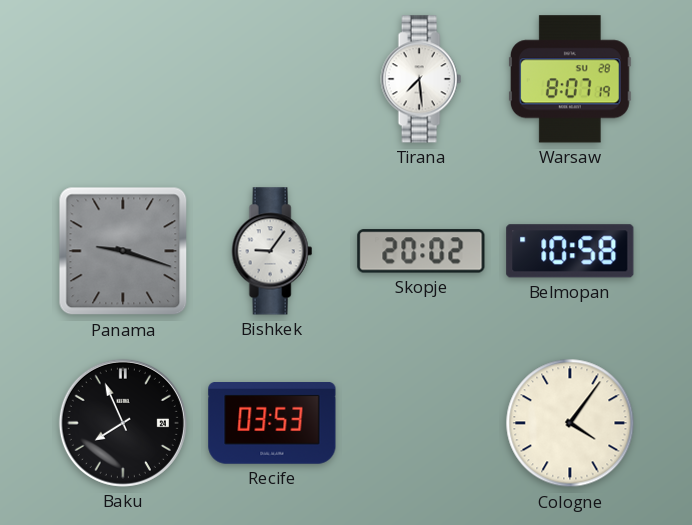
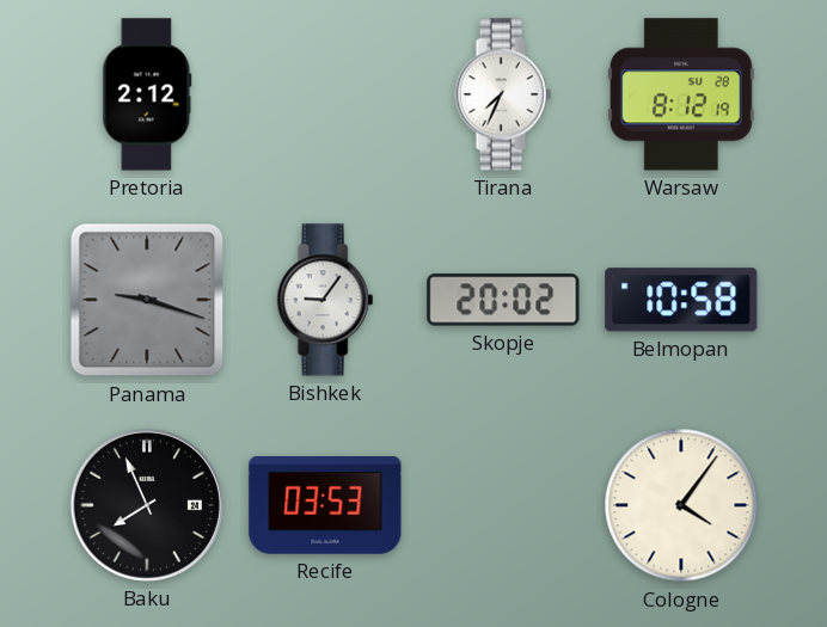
Pretoria: none -> 2:12 (147, 94)
Tirana: 7:29 -> 7:34 (503, 94)
Warsaw: 8:07 -> 8:12 (681, 94)
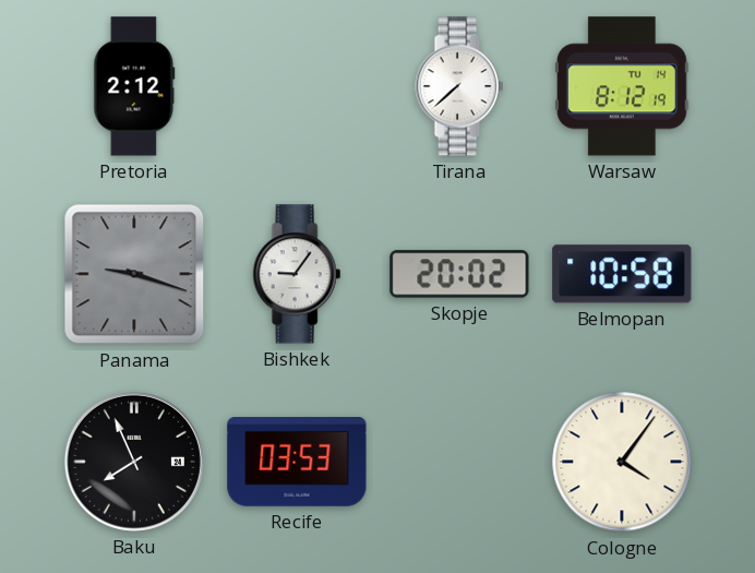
Tirana: 7:34 -> 7:38 (459, 86)
Warsaw date: SU 28 -> TU 14 (622, 86)
